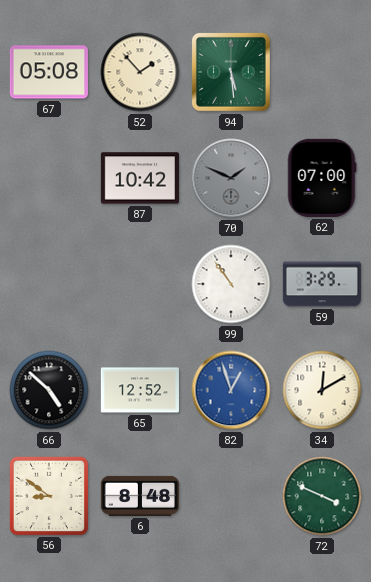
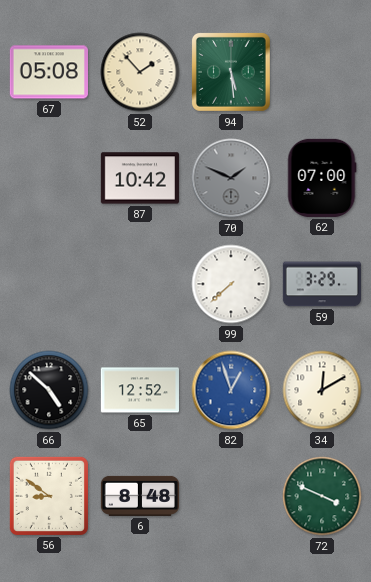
99: 10:54 -> 7:38 (231, 284)
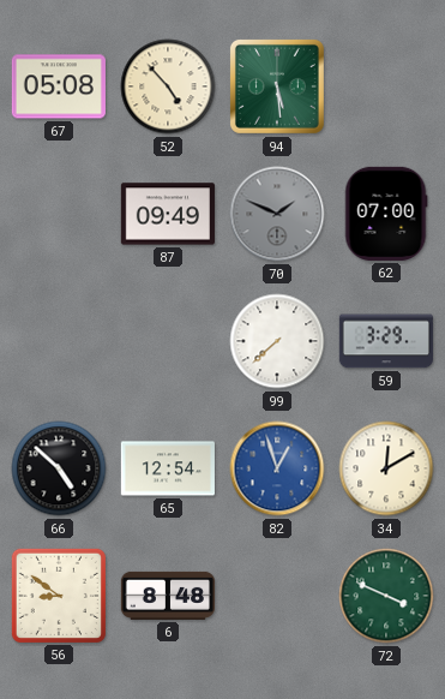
52: 1:53 -> 4:53 (168, 86)
87: 10:42 -> 09:49 (168, 214)
65: 12:52 -> 12:54 (168, 468)
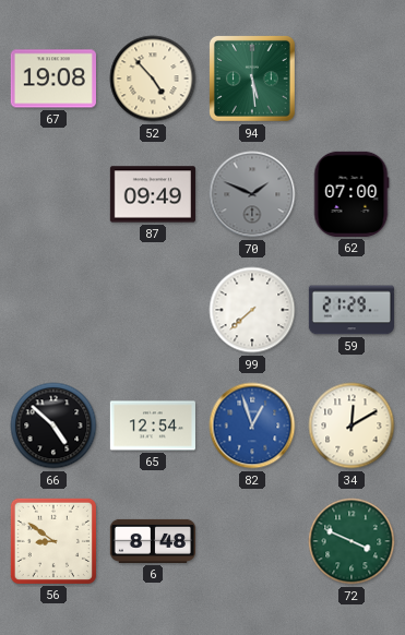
67: 05:08 -> 19:08 (53, 79)
59: 3:29 -> 21:29 (352, 310)
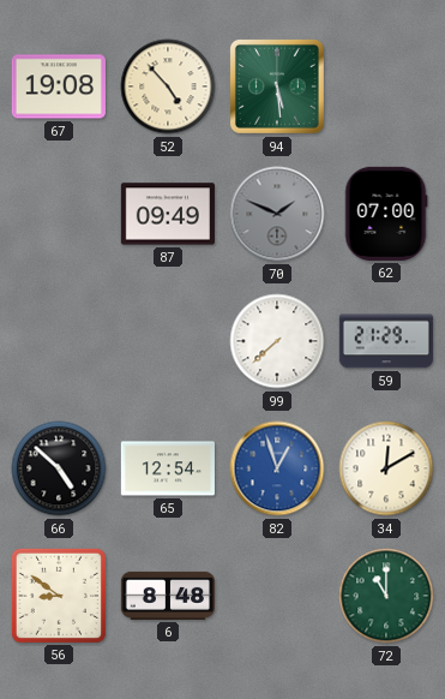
72: 3:49 -> 11:00 (386, 596)
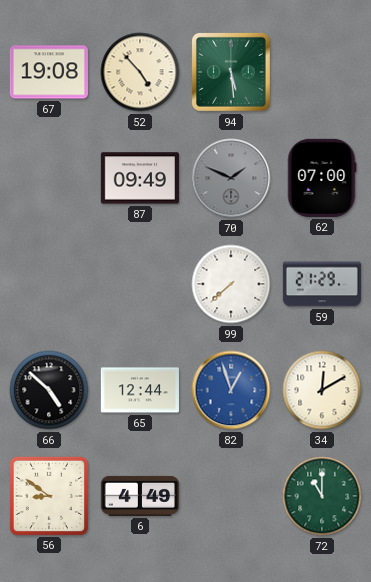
65: 12:54 -> 12:44 (140, 390)
6: 8:48 -> 4:49 (139, 496)
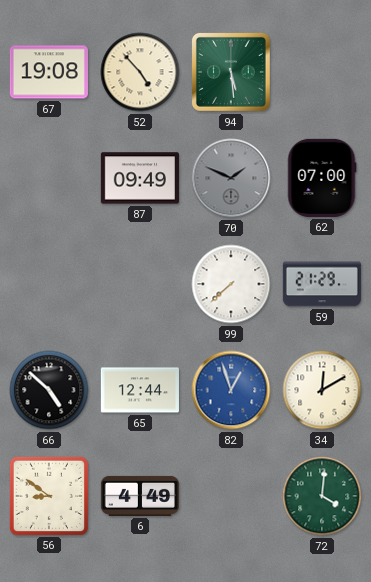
72: 11:00 -> 4:01 (322, 496)
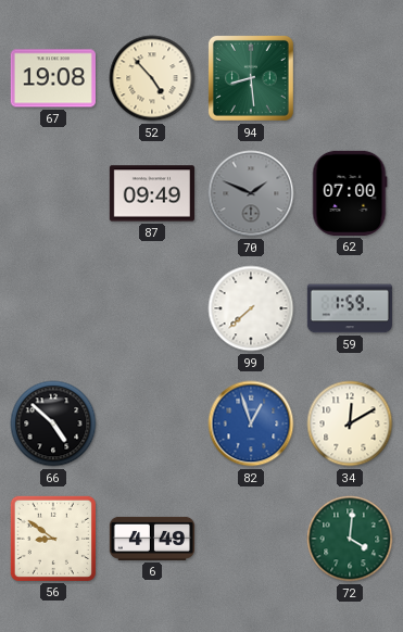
94: 5:29 -> 8:29 (251, 78)
59: 21:29 -> 1:59 (350, 308)
65: 12:44 -> none (140, 390)
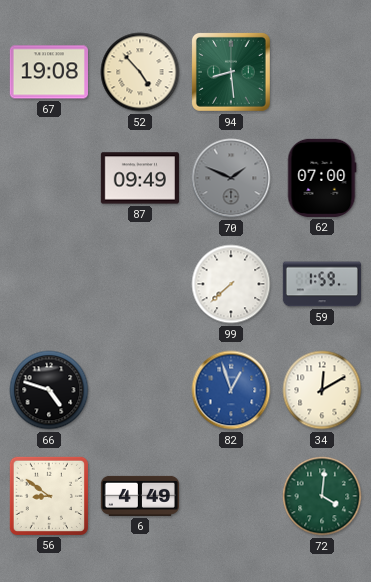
66: 4:52 -> 4:48 (49, 390)
